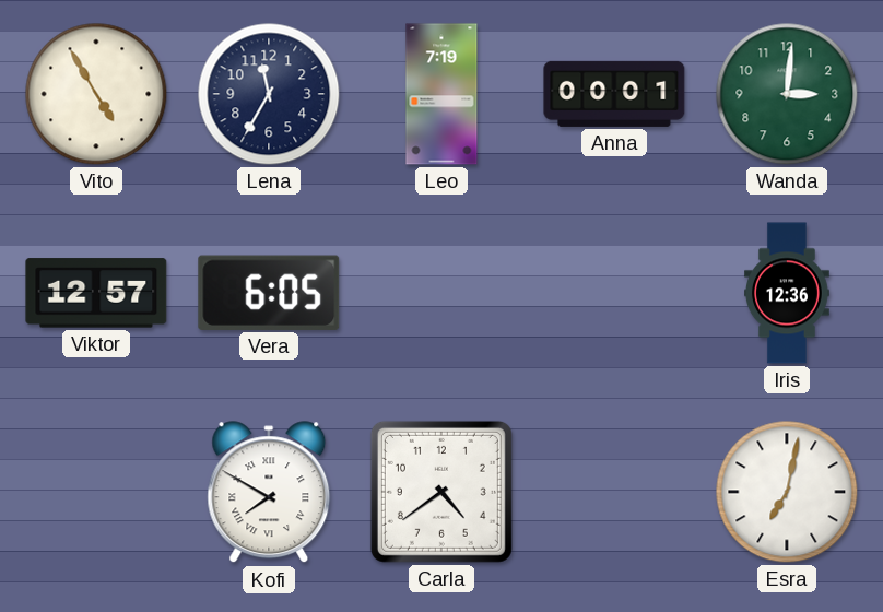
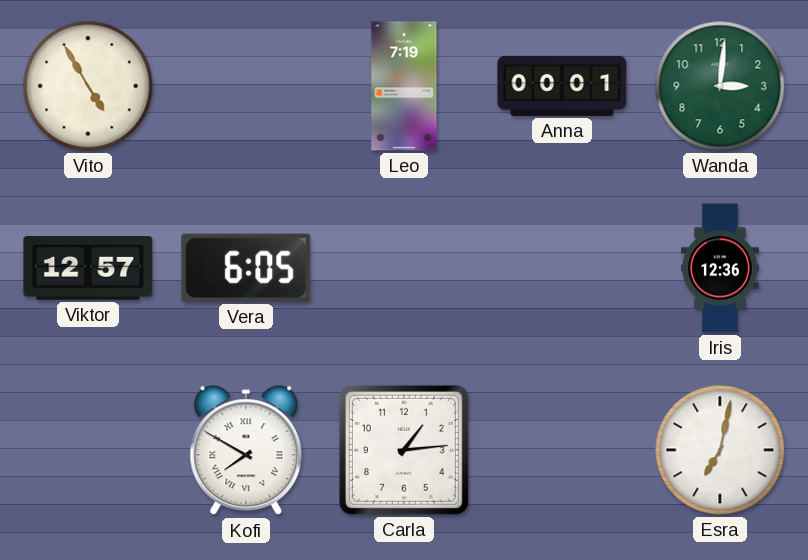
Lena: 11:35 -> none (269, 94)
Carla: 4:39 -> 1:14 (404, 450)
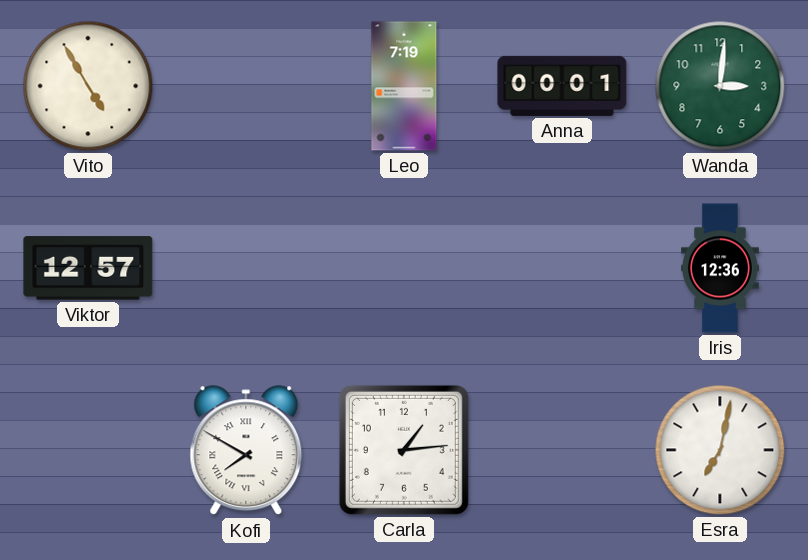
Vera: 6:05 -> none (246, 268)
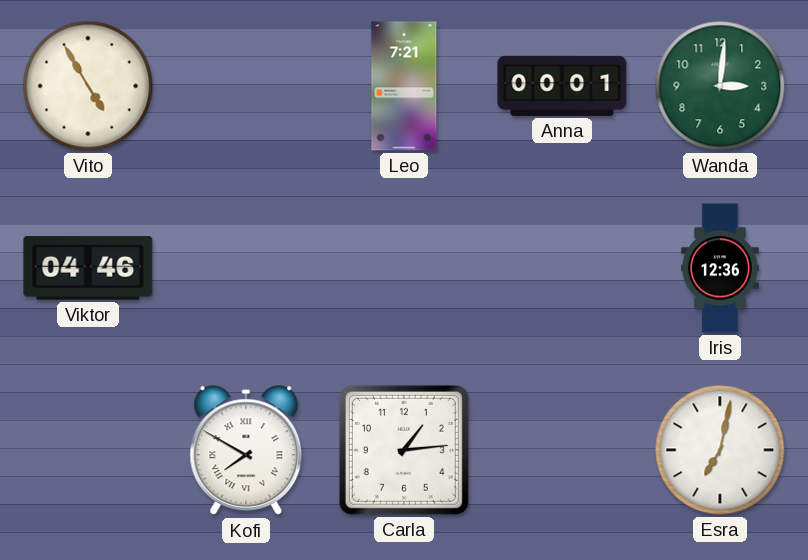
Leo: 7:19 -> 7:21 (404, 86)
Viktor: 12:57 -> 04:46 (88, 268)
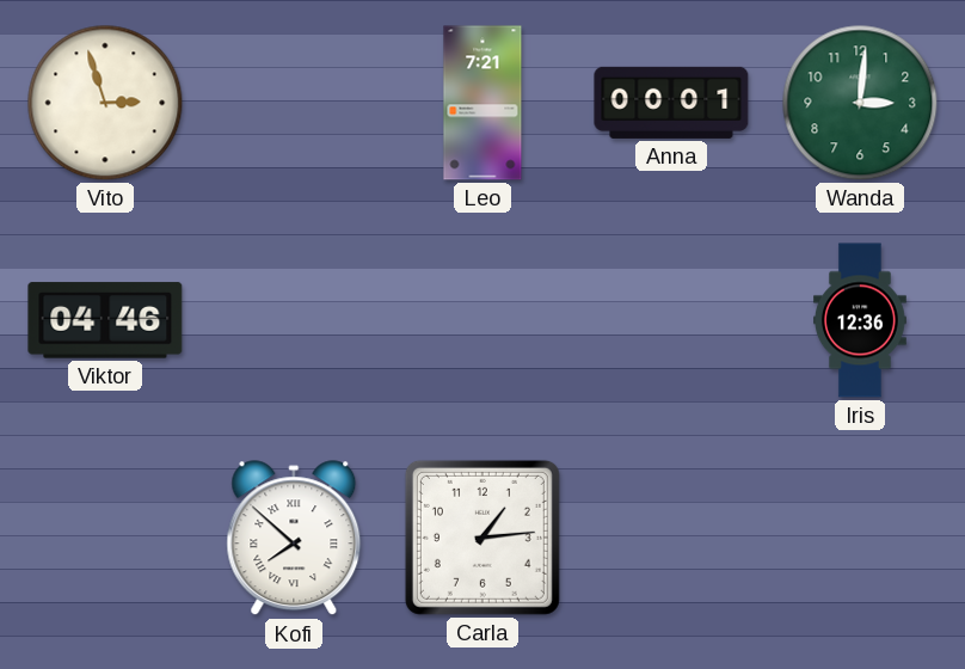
Vito: 4:55 -> 2:57 (105, 103)
Kofi: 7:50 -> 7:52 (294, 539)
Esra: 7:02 -> none (720, 450)
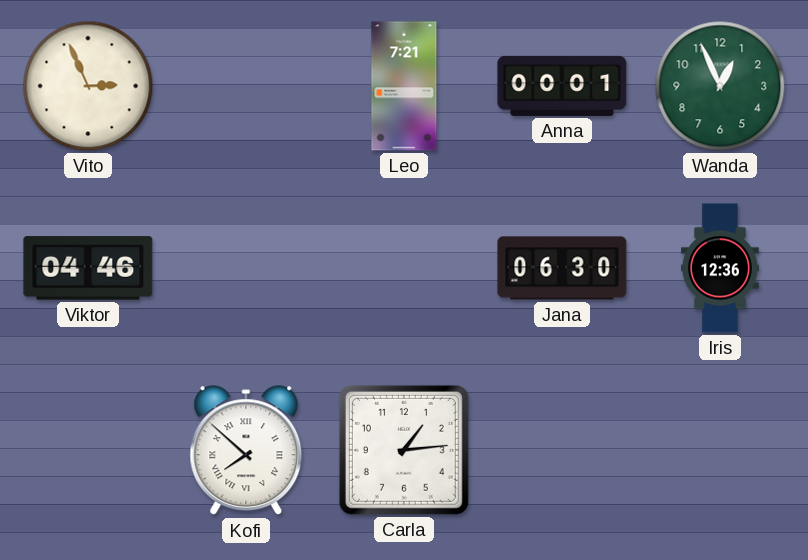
Vito: 2:57 -> 2:56 (88, 86)
Wanda: 3:01 -> 12:56 (720, 86)
Jana: none -> 06:30 (562, 268)
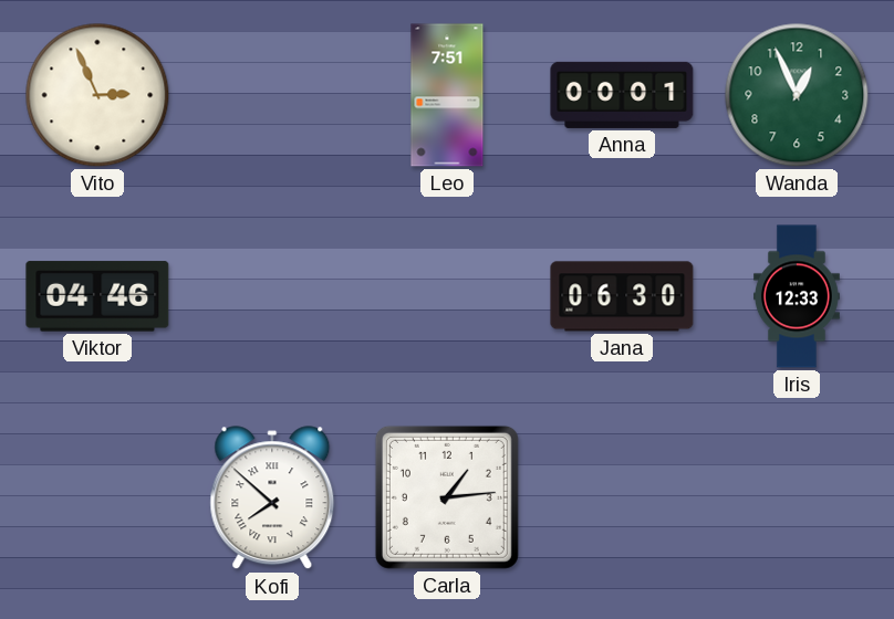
Leo: 7:21 -> 7:51 (447, 95)
Iris: 12:36 -> 12:33 (798, 296)
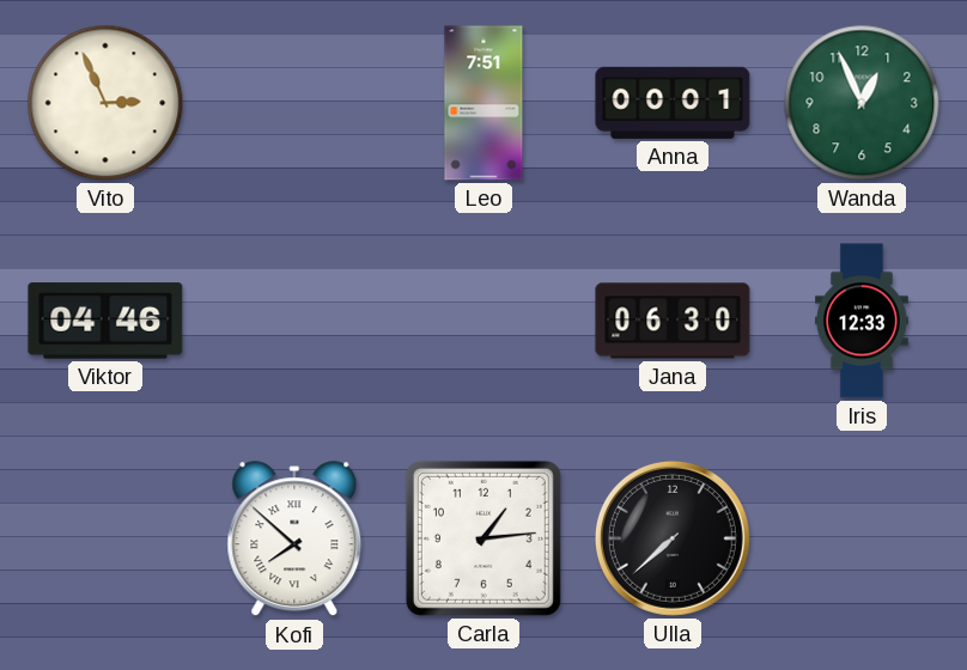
Ulla: none -> 7:38 (673, 538)
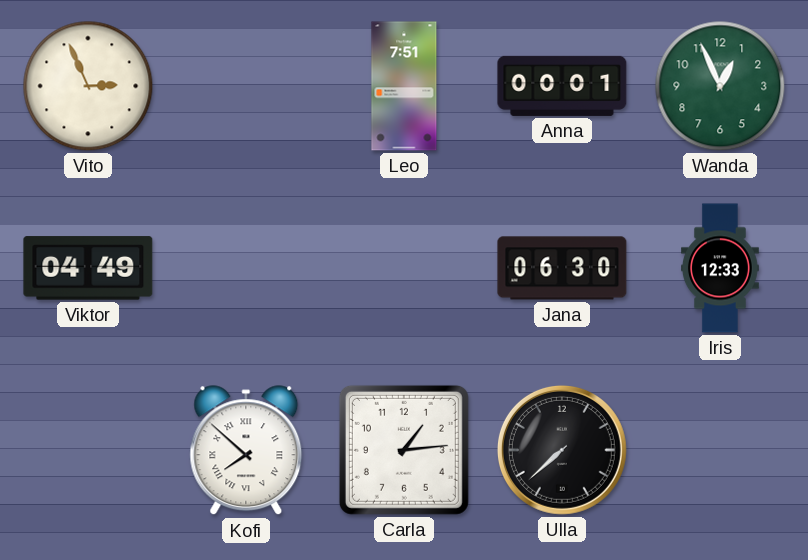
Viktor: 04:46 -> 04:49 (88, 268)
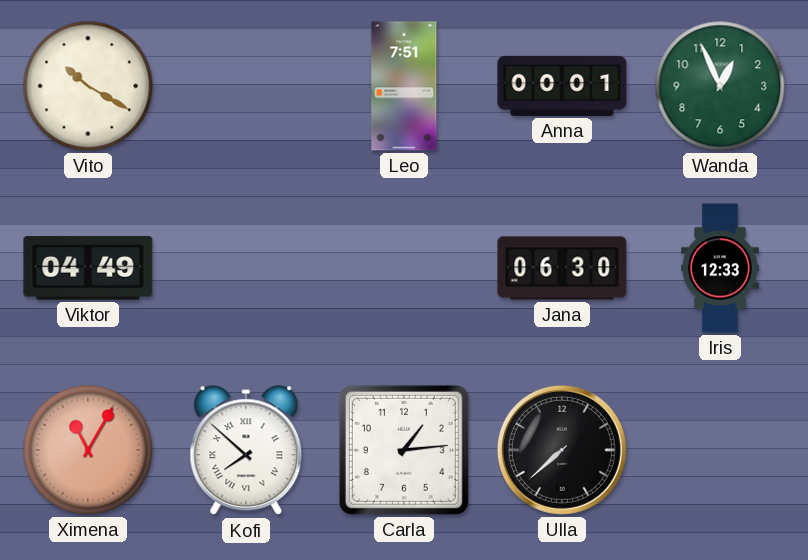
Vito: 2:56 -> 10:20 (88, 86)
Ximena: none -> 11:05 (88, 450)
